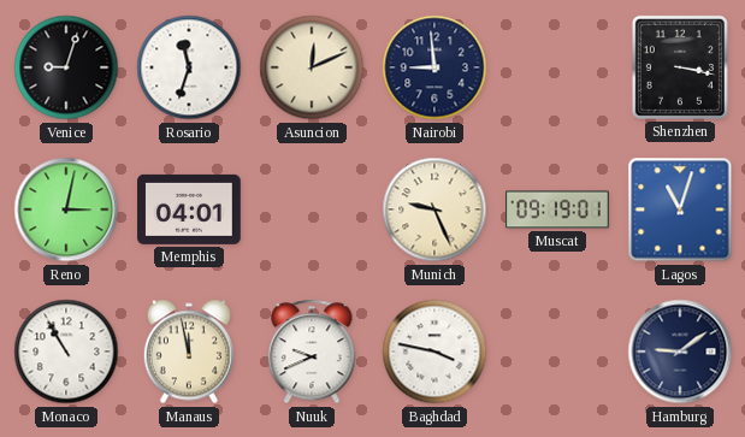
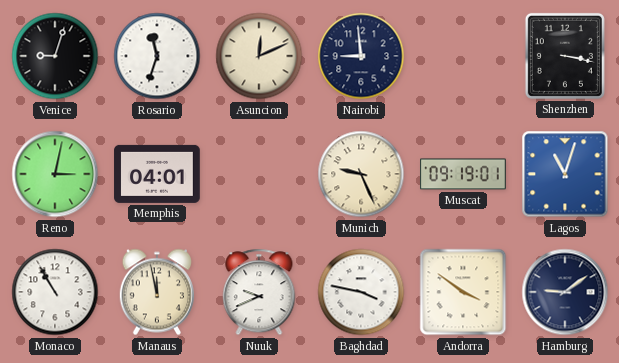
Andorra: none -> 3:51 (463, 292)
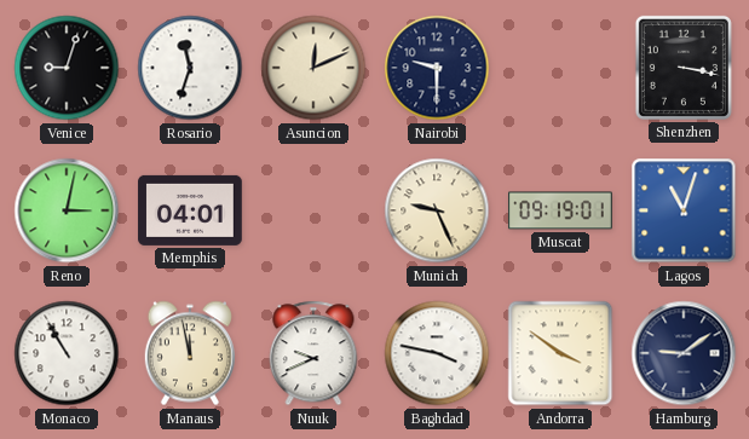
Nairobi: 8:59 -> 9:30 (437, 68)
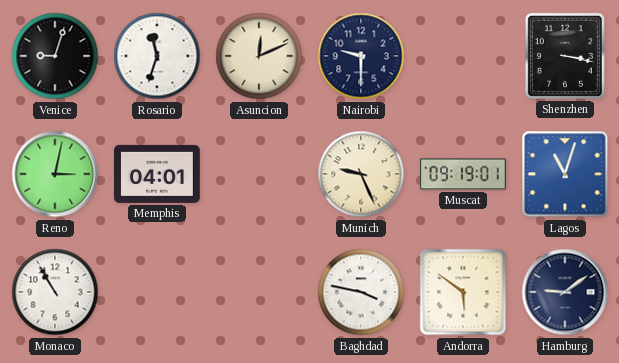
Manaus: 11:58 -> none (189, 353)
Nuuk: 9:41 -> none (313, 353)
Andorra: 3:51 -> 5:51 (463, 292)
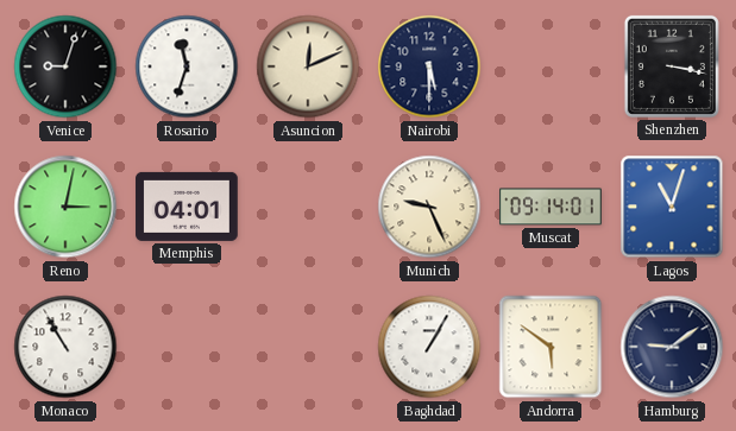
Nairobi: 9:30 -> 5:30 (429, 66)
Muscat: 09:19 -> 09:14 (551, 207)
Baghdad: 3:47 -> 1:05 (429, 347)
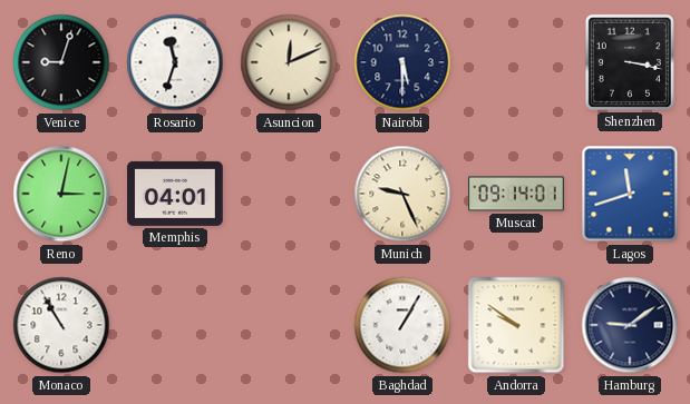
Lagos: 11:03 -> 11:42 (630, 194)
Andorra: 5:51 -> 9:51 (516, 325)
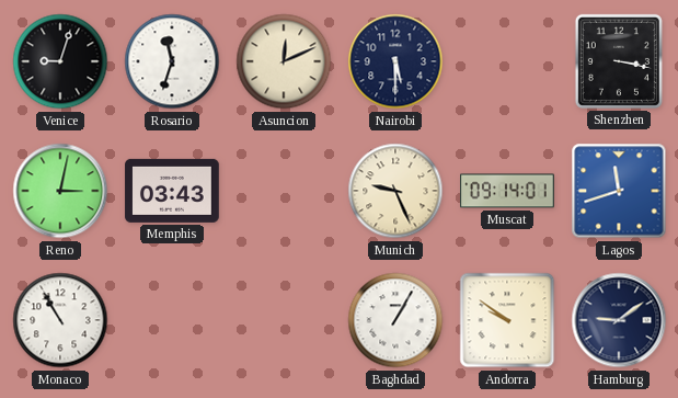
Memphis: 04:01 -> 03:43 (172, 191)
